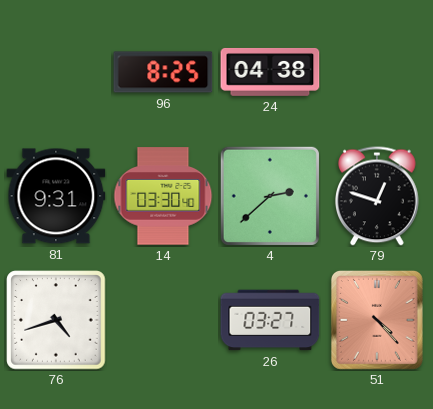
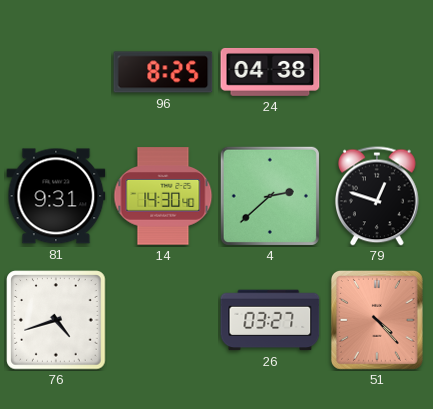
14: 03:30 -> 14:30 (163, 196)
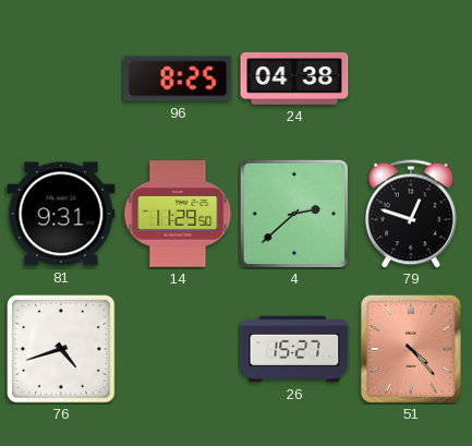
14: 14:30 -> 11:29 (178, 214)
26: 03:27 -> 15:27 (294, 349)
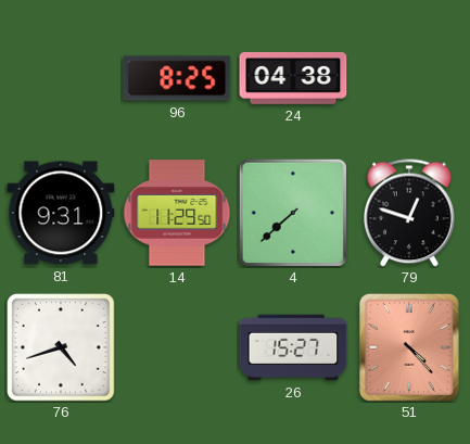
4: 2:38 -> 7:38 (293, 213)
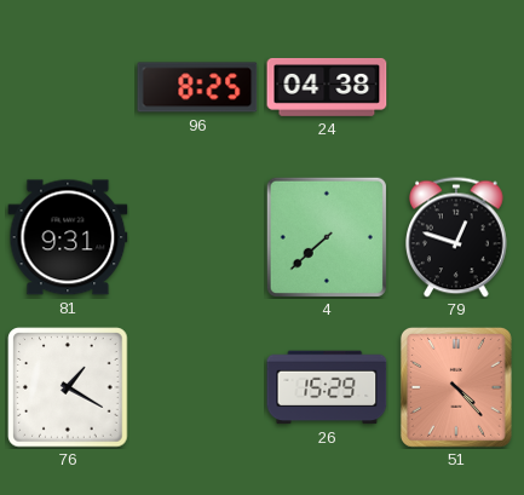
14: 11:29 -> none (177, 213)
76: 4:42 -> 1:20 (68, 387)
26: 15:27 -> 15:29 (327, 387)
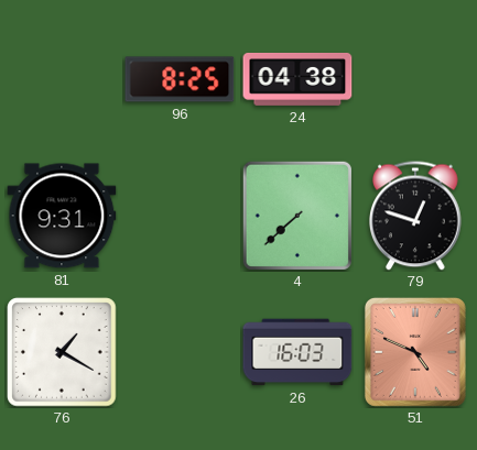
26: 15:29 -> 16:03 (297, 352)
51: 4:23 -> 4:49 (415, 352)
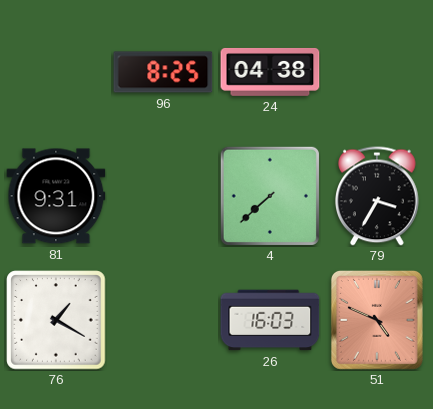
79: 12:48 -> 3:35 (378, 196)
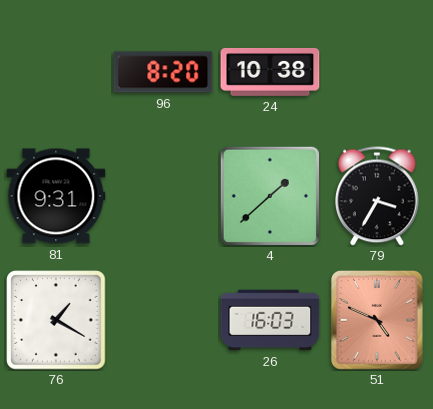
96: 8:25 -> 8:20 (163, 72)
24: 04:38 -> 10:38 (270, 72)
4: 7:38 -> 1:38 (270, 196)
